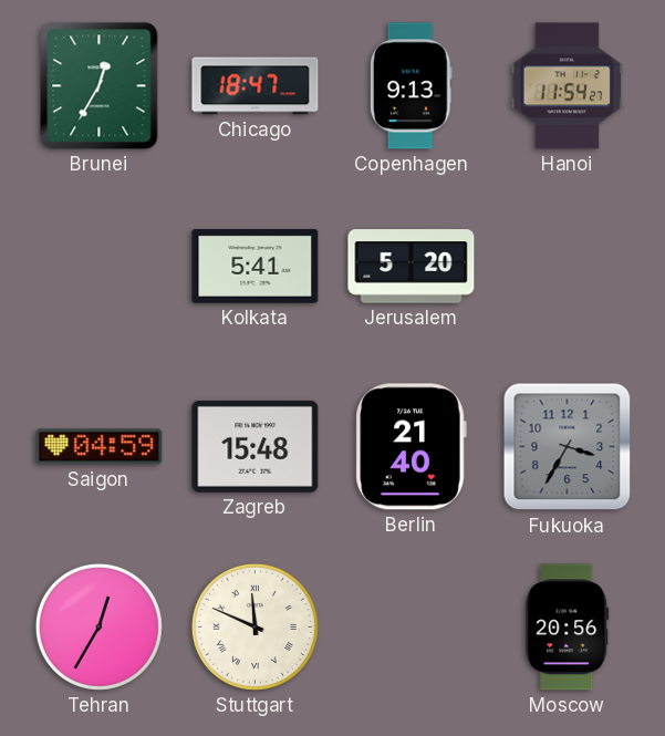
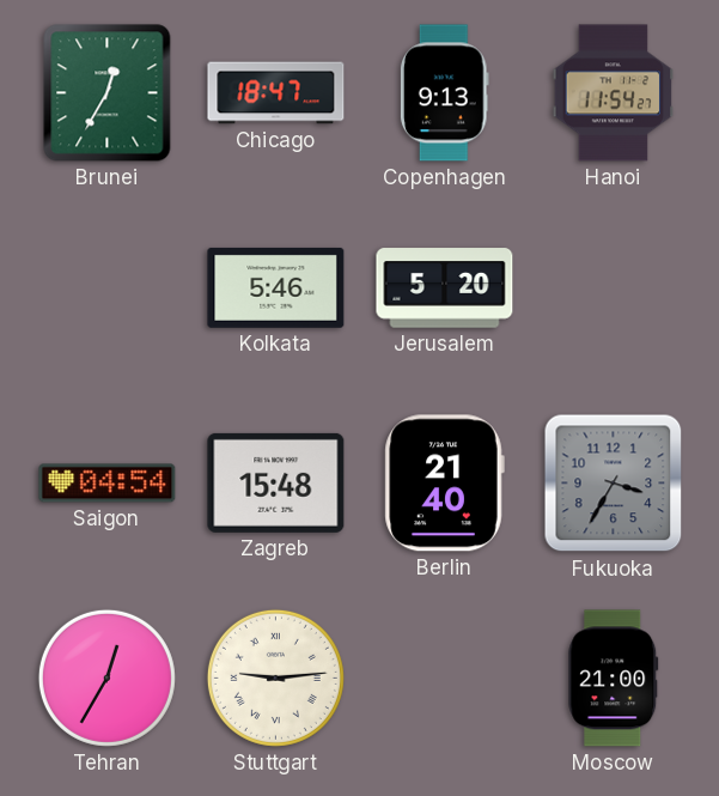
Kolkata: 5:41 -> 5:46 (276, 287)
Saigon: 04:59 -> 04:54 (108, 484)
Stuttgart: 11:49 -> 9:14 (275, 677)
Moscow: 20:56 -> 21:00 (614, 679)
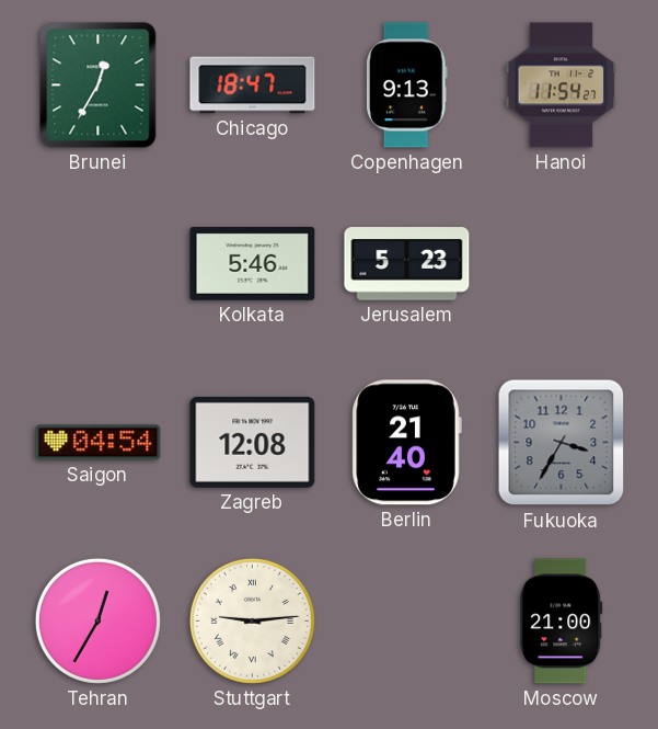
Jerusalem: 5:20 -> 5:23 (407, 264)
Zagreb: 15:48 -> 12:08 (253, 442)
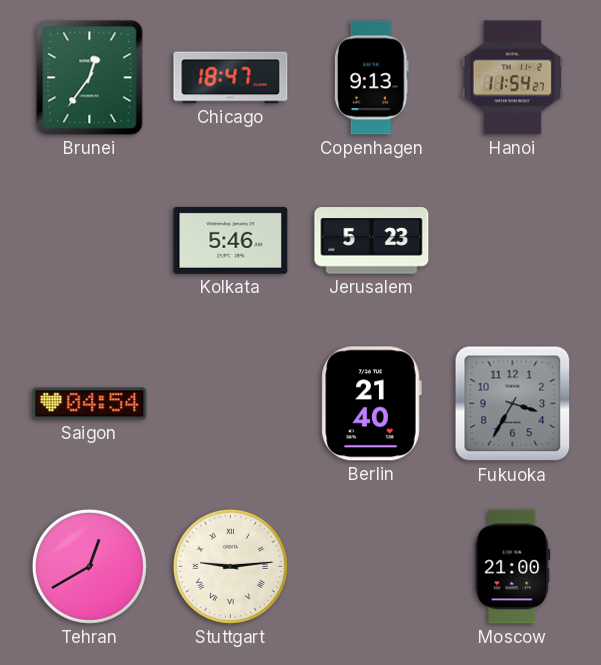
Brunei: 12:35 -> 12:36 (90, 78)
Zagreb: 12:08 -> none (253, 442)
Tehran: 12:35 -> 12:40 (89, 566)
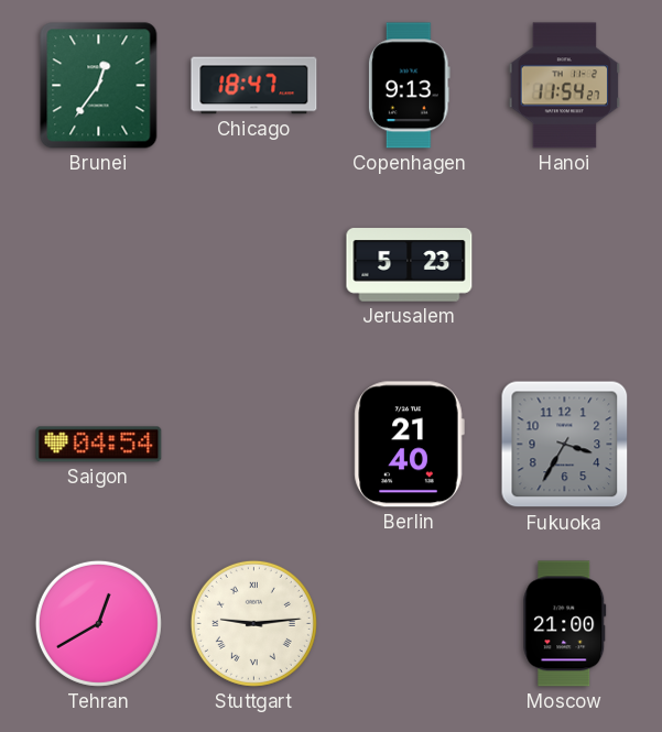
Kolkata: 5:46 -> none (231, 240)
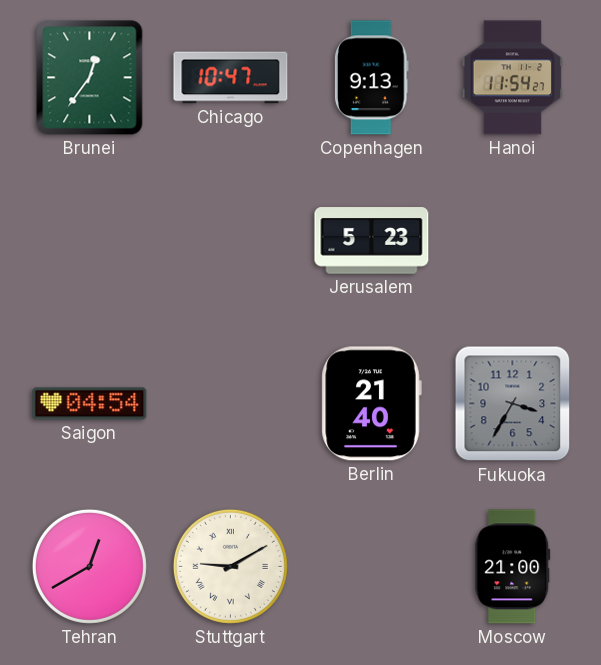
Chicago: 18:47 -> 10:47 (231, 78)
Stuttgart: 9:14 -> 9:10 (230, 566)
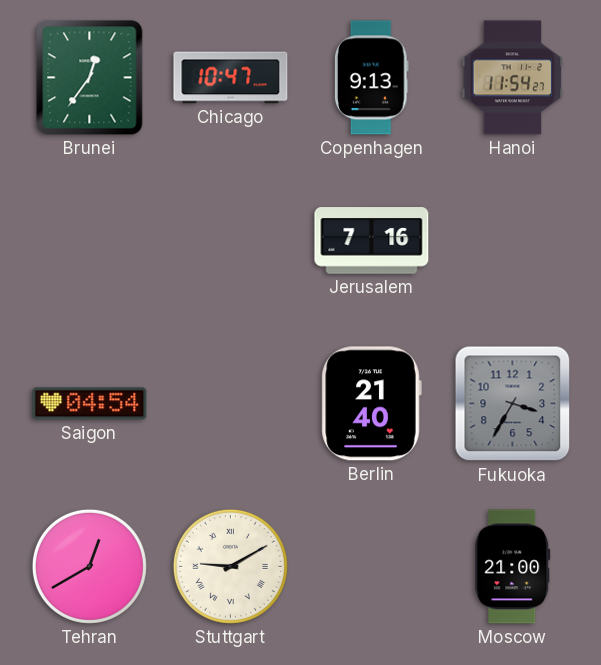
Jerusalem: 5:23 -> 7:16 (372, 241)
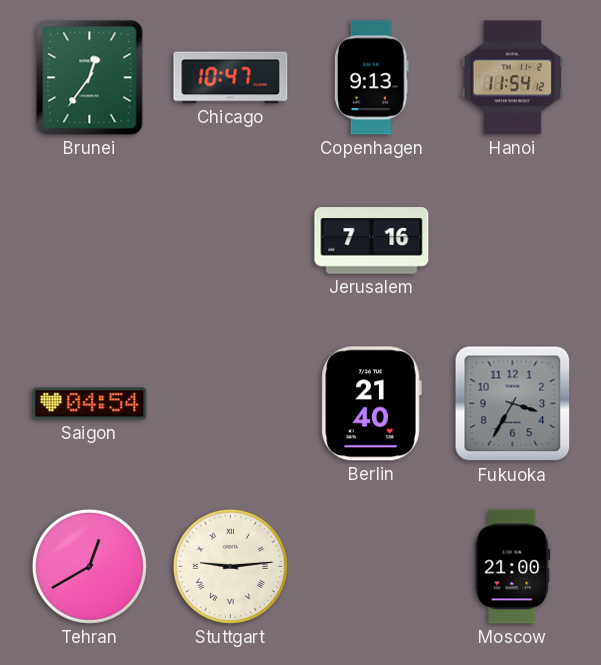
Hanoi: 11:54:27 -> 11:54:12 (513, 78)
Stuttgart: 9:10 -> 9:14 (230, 566)
